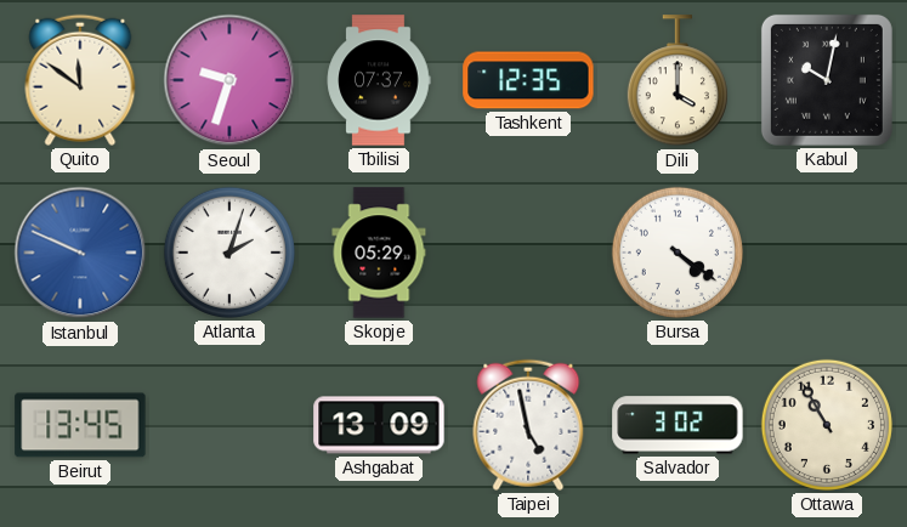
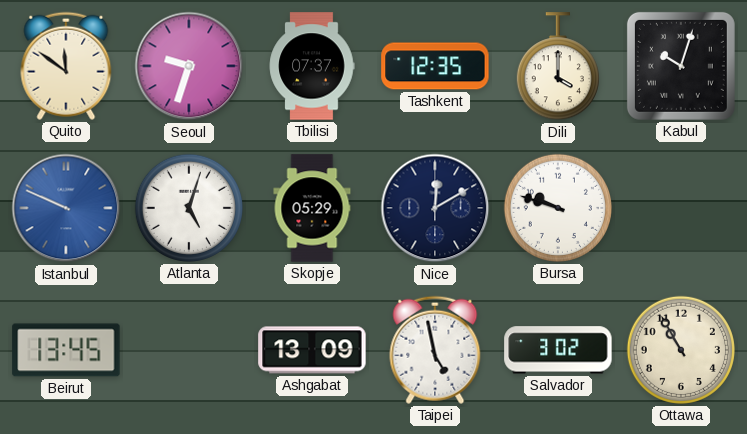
Kabul: 10:02 -> 10:03 (681, 66)
Atlanta: 2:03 -> 5:03 (189, 208)
Nice: none -> 12:10 (435, 208)
Bursa: 4:21 -> 9:48 (558, 208)
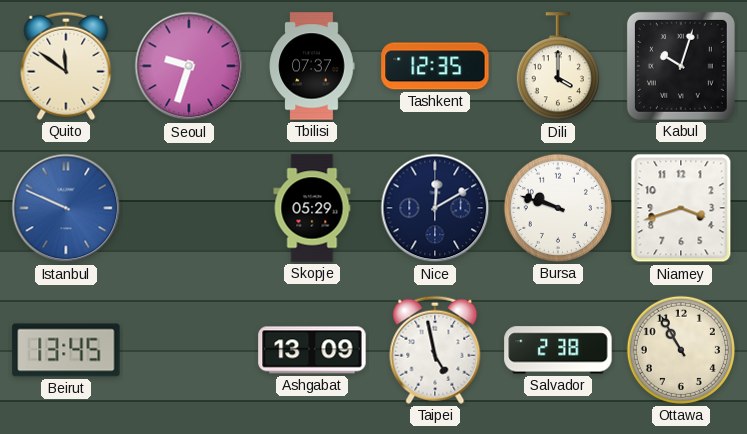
Atlanta: 5:03 -> none (189, 208)
Niamey: none -> 3:42 (681, 208)
Salvador: 3:02 -> 2:38 (558, 350)
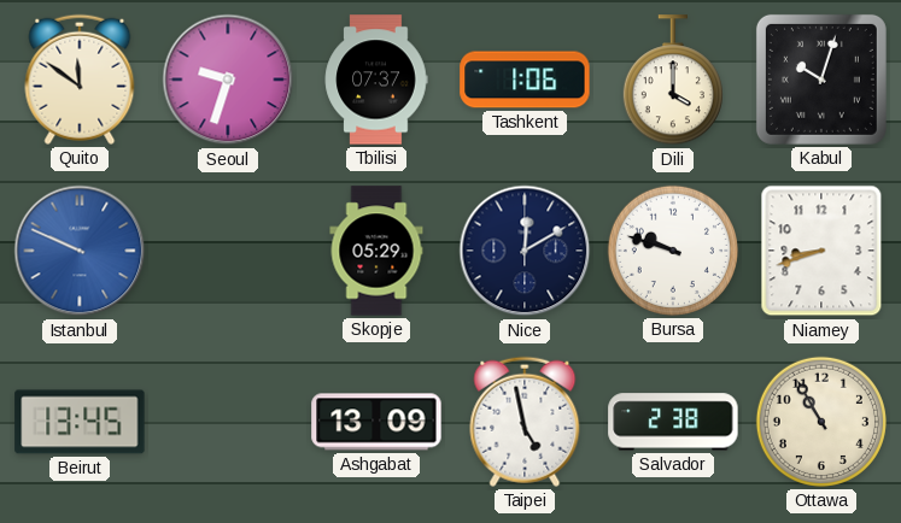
Tashkent: 12:35 -> 1:06 (525, 80)
Niamey: 3:42 -> 8:42 (821, 251)
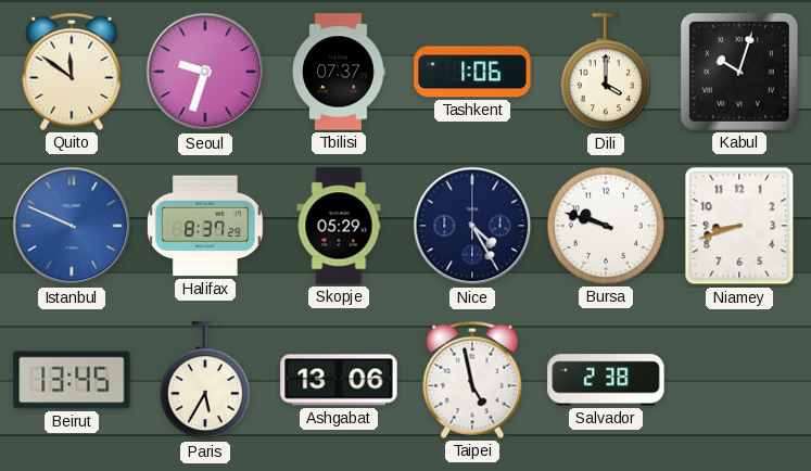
Halifax: none -> 8:37 (205, 226)
Nice: 12:10 -> 4:25 (472, 226)
Paris: none -> 5:35 (205, 381)
Ashgabat: 13:09 -> 13:06 (339, 380)
Ottawa: 10:55 -> none (821, 422)
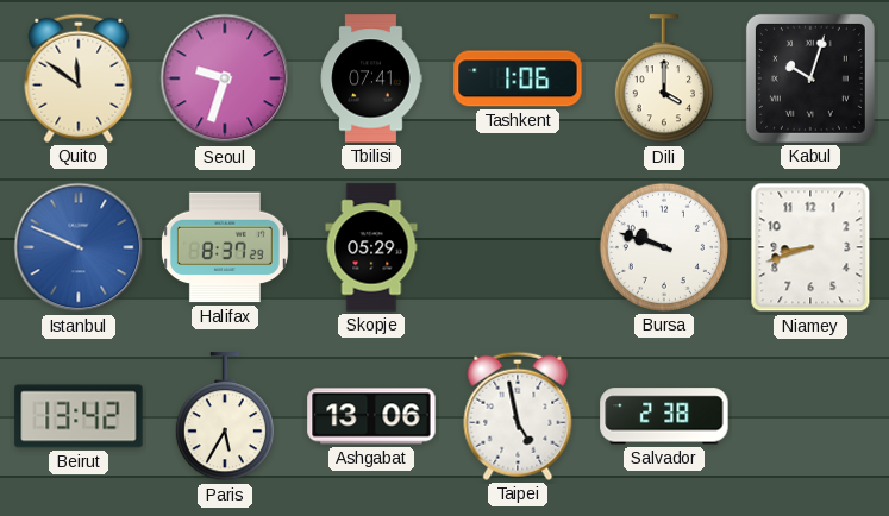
Tbilisi: 07:37 -> 07:41 (371, 78)
Nice: 4:25 -> none (472, 226)
Beirut: 13:45 -> 13:42 (79, 416)
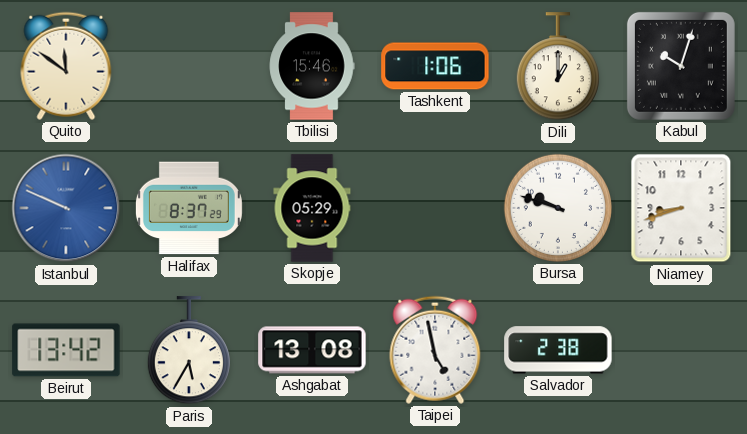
Seoul: 9:33 -> none (225, 78)
Tbilisi: 07:41 -> 15:46 (312, 66)
Dili: 4:00 -> 1:00 (558, 67)
Ashgabat: 13:06 -> 13:08 (312, 350)
